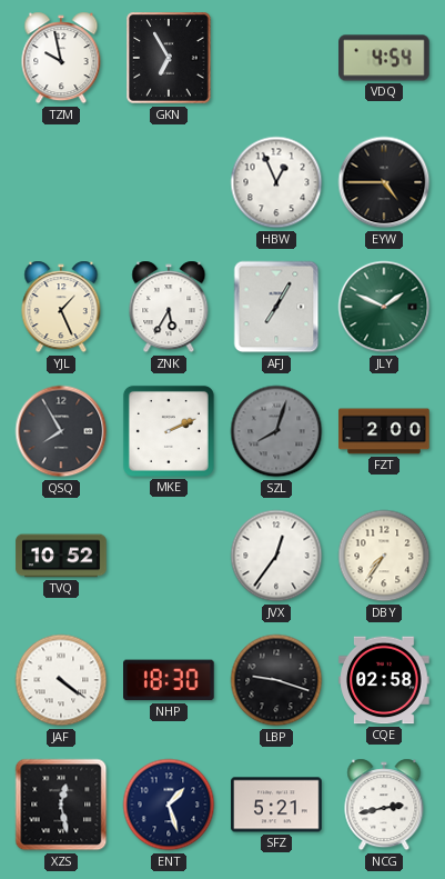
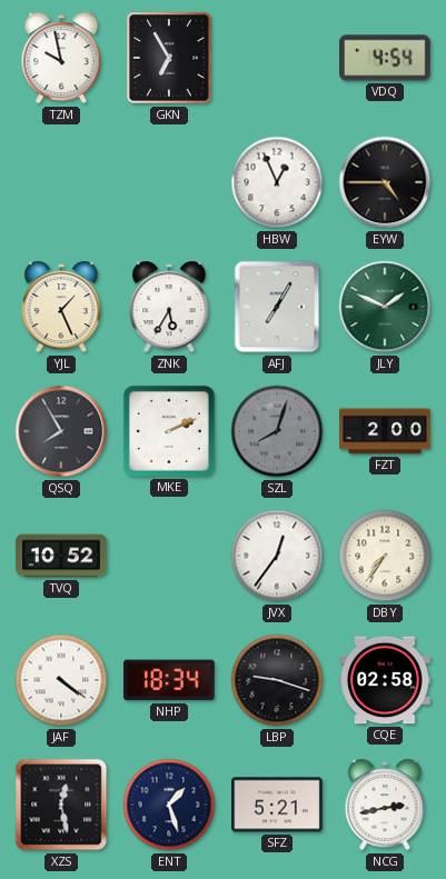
NHP: 18:30 -> 18:34 (170, 680)
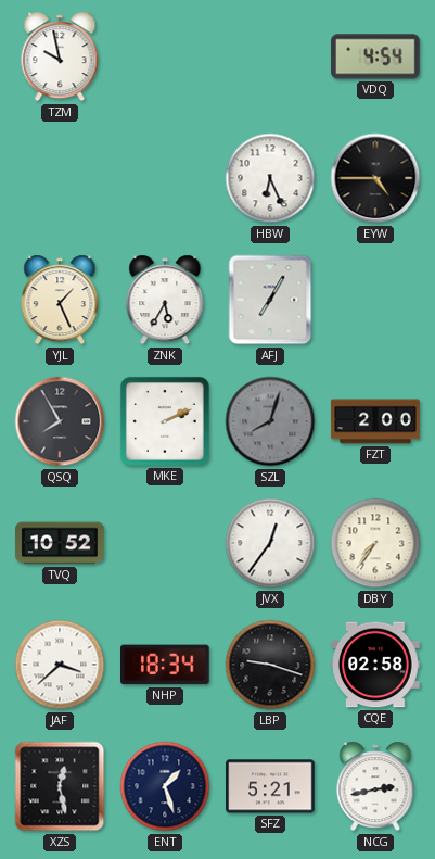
GKN: 6:55 -> none (169, 58)
HBW: 12:56 -> 6:26 (270, 178)
JLY: 1:49 -> none (385, 307)
JAF: 4:21 -> 3:38 (60, 665)
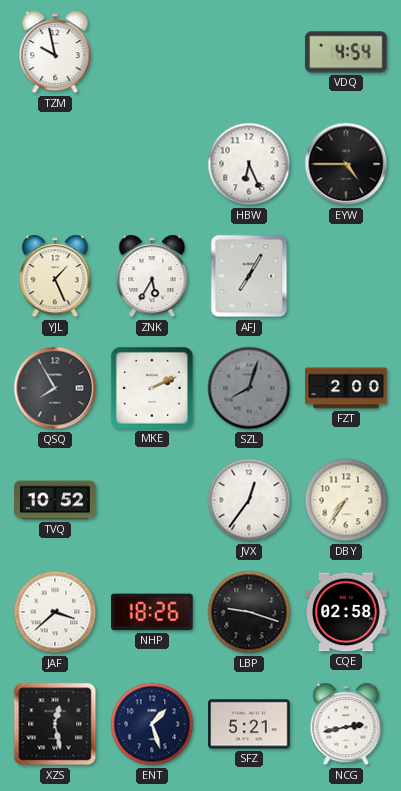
NHP: 18:34 -> 18:26 (153, 612)
